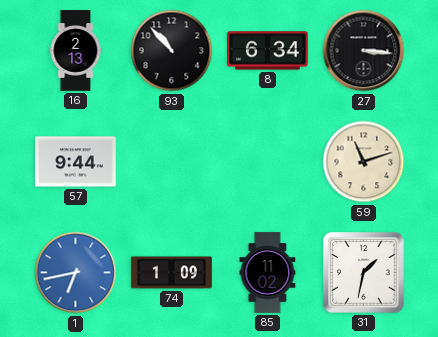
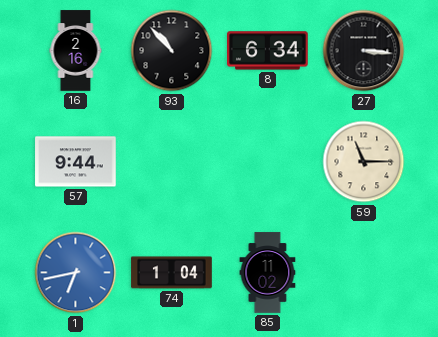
16: 2:13 -> 2:16 (76, 51)
59: 11:12 -> 11:15 (364, 162)
74: 1:09 -> 1:04 (172, 273)
31: 1:32 -> none (364, 273)
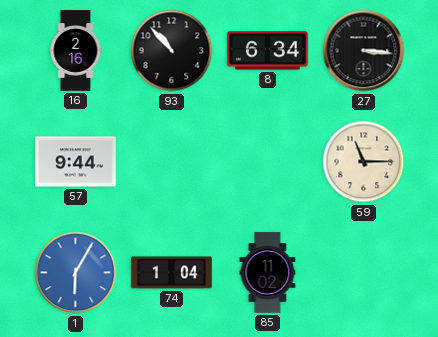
1: 6:43 -> 6:05 (76, 273)
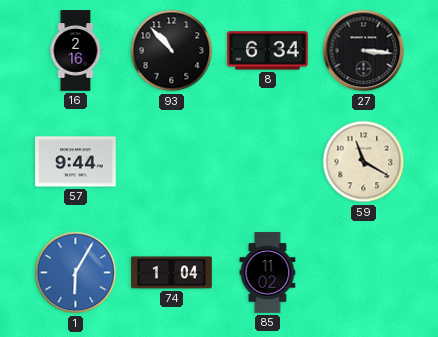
59: 11:15 -> 11:20 (364, 162)
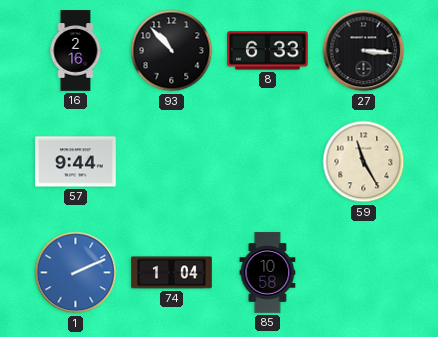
8: 6:34 -> 6:33 (268, 51)
59: 11:20 -> 11:25 (364, 162)
1: 6:05 -> 2:11 (76, 273)
85: 11:02 -> 10:58 (268, 273)
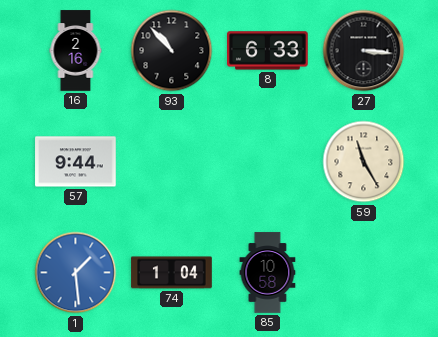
1: 2:11 -> 1:29 (76, 273)
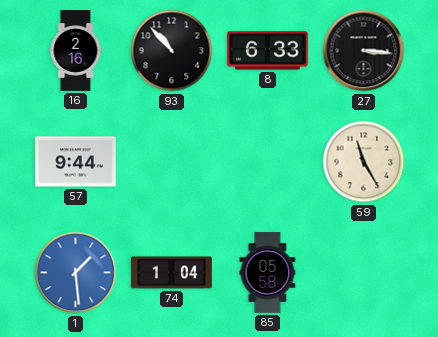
85: 10:58 -> 05:58 (268, 273)
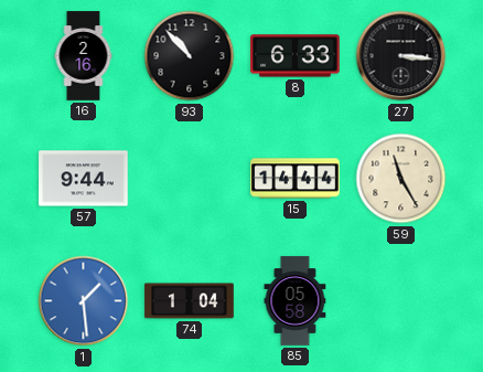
15: none -> 14:44 (296, 179)
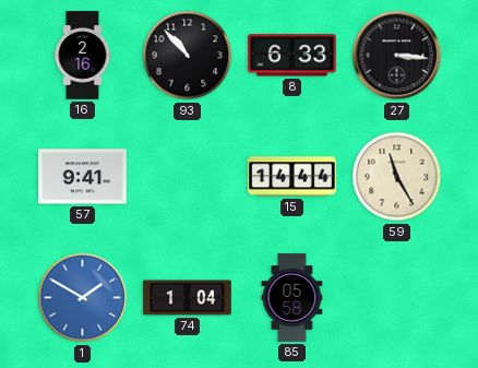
57: 9:44 -> 9:41 (83, 177)
1: 1:29 -> 1:50 (83, 298)
